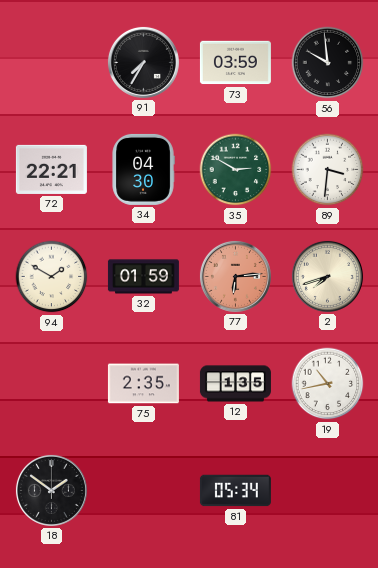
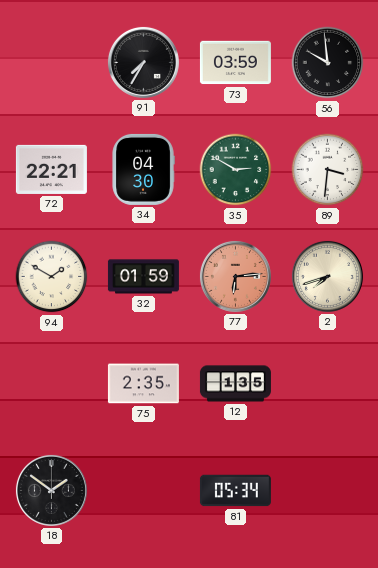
19: 10:43 -> none (328, 384)
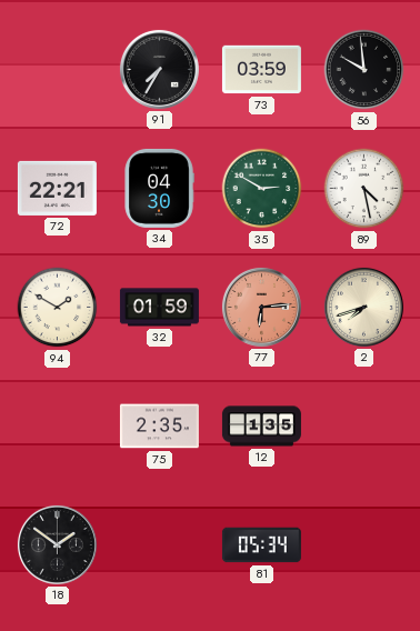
89: 3:31 -> 4:28 (364, 189)
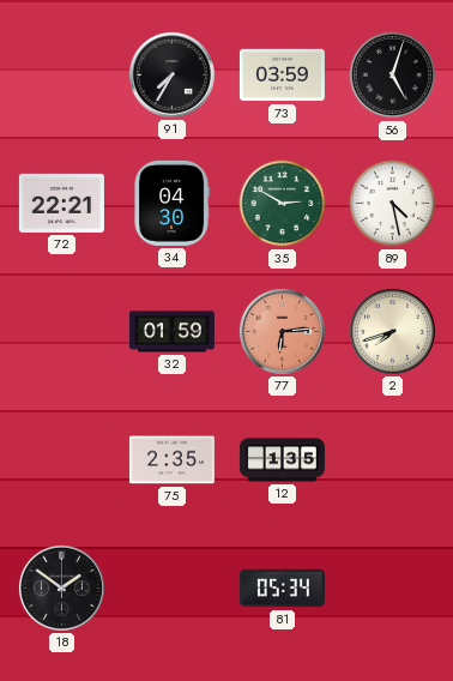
56: 9:59 -> 5:03 (393, 76)
94: 1:50 -> none (58, 308)
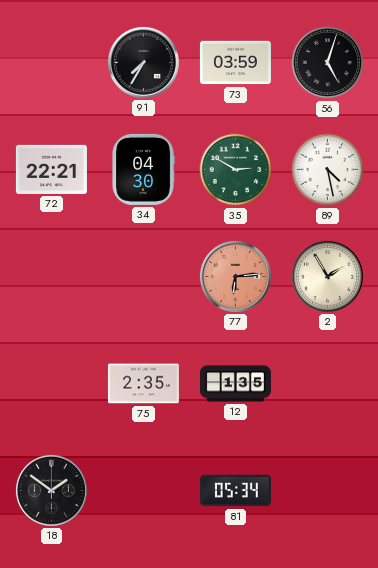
32: 01:59 -> none (171, 332)
2: 7:42 -> 1:55 (327, 276)
